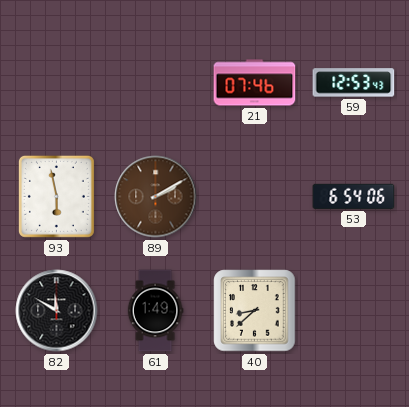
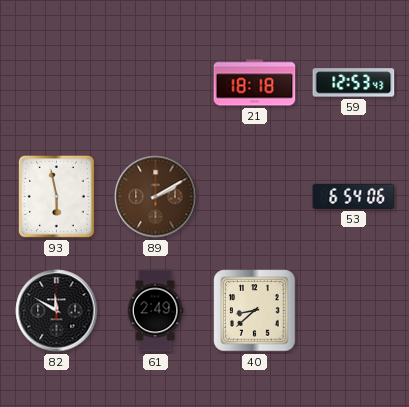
21: 07:46 -> 18:18 (255, 83)
61: 1:49 -> 2:49 (155, 311)
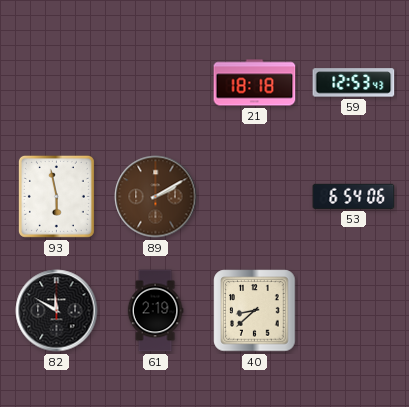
61: 2:49 -> 2:19 (155, 311)
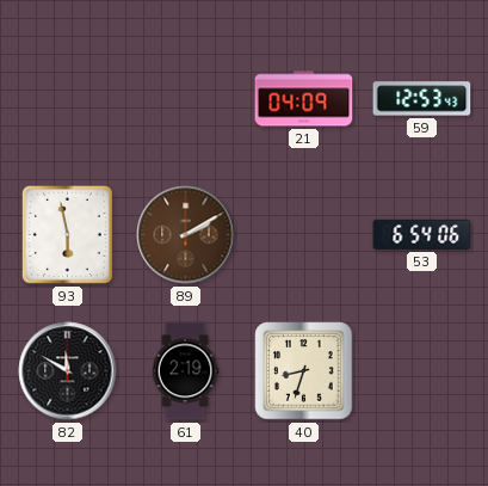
21: 18:18 -> 04:09 (304, 99)
40: 8:38 -> 8:33 (304, 371)
